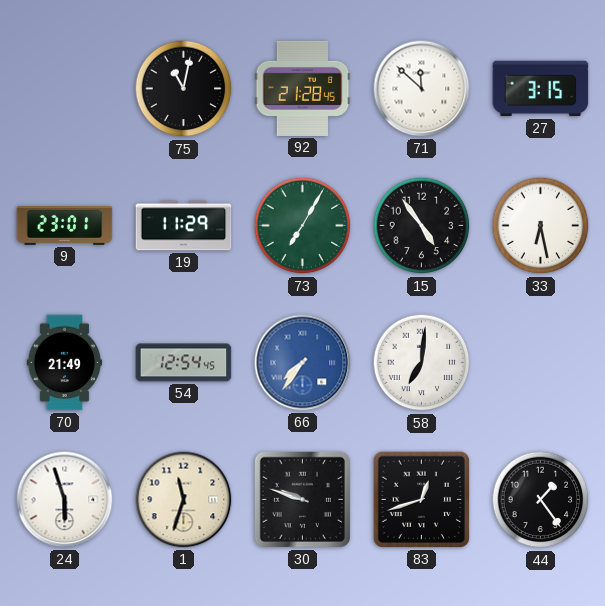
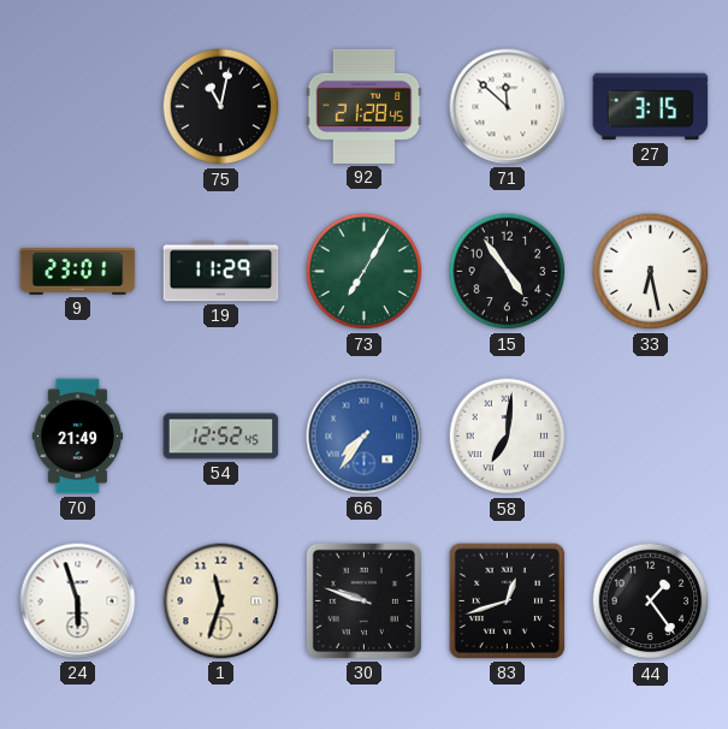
54: 12:54 -> 12:52 (221, 437)
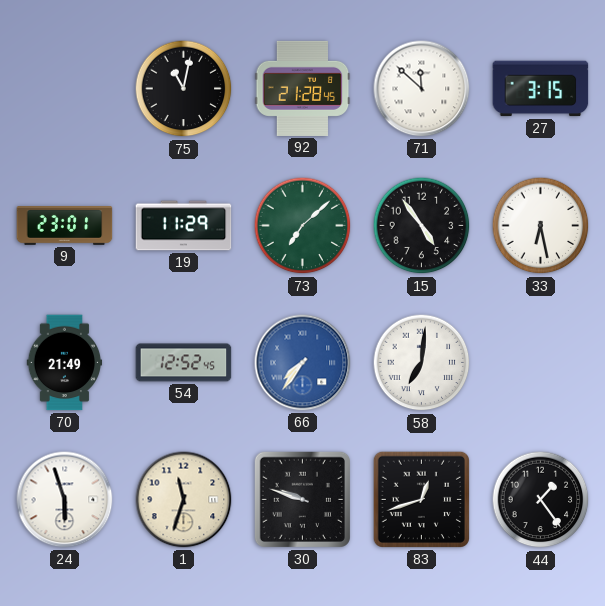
73: 7:05 -> 7:08 (303, 226)
